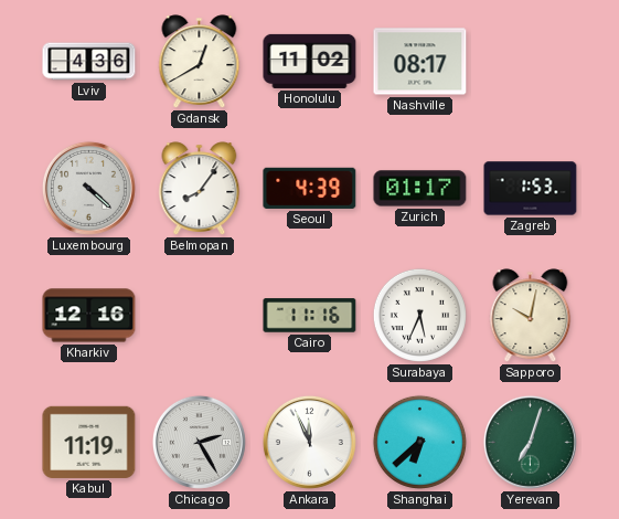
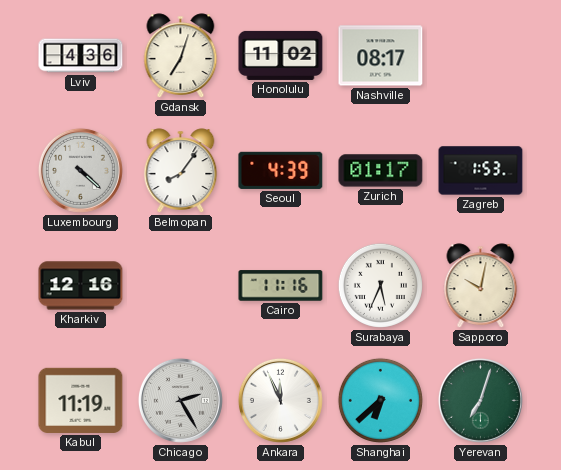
Gdansk: 12:40 -> 7:03 (181, 56)
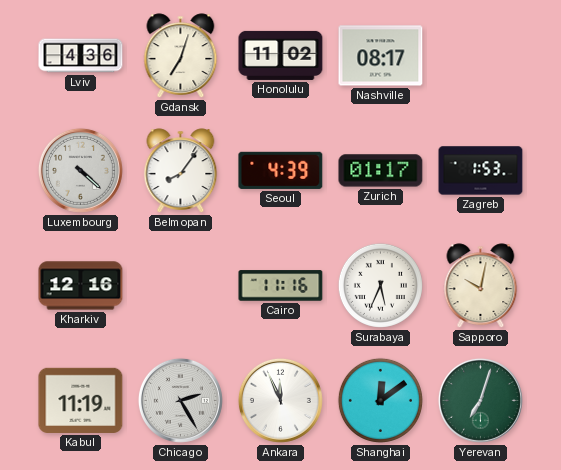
Shanghai: 6:38 -> 12:09 (380, 400)
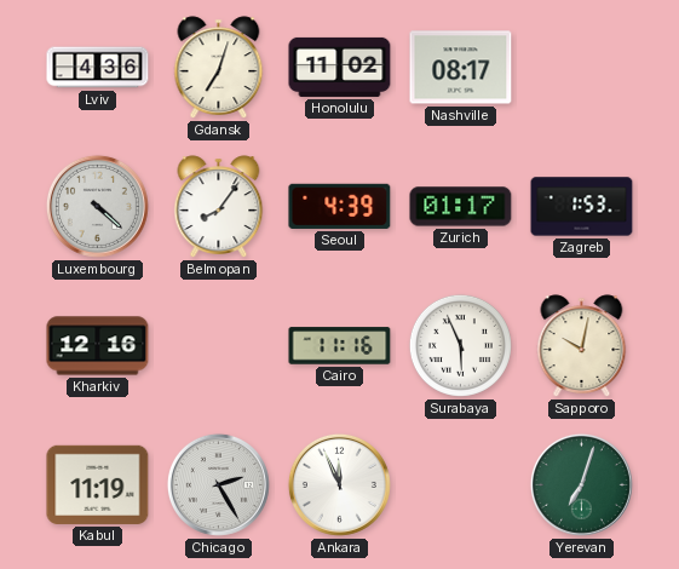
Surabaya: 5:34 -> 5:56 (460, 345)
Shanghai: 12:09 -> none (380, 400)
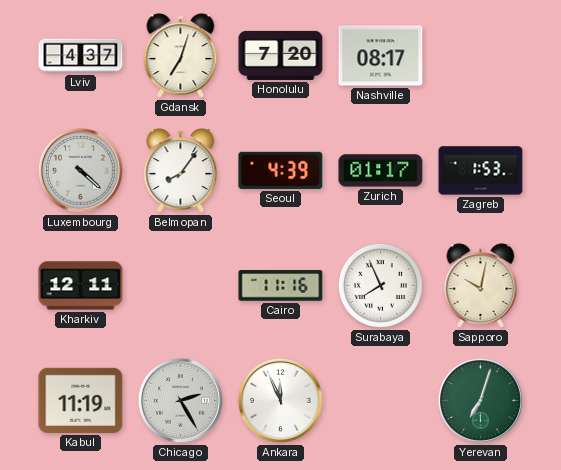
Lviv: 4:36 -> 4:37 (81, 56)
Honolulu: 11:02 -> 7:20 (281, 55)
Kharkiv: 12:16 -> 12:11 (81, 286)
Surabaya: 5:56 -> 7:56 (380, 285)
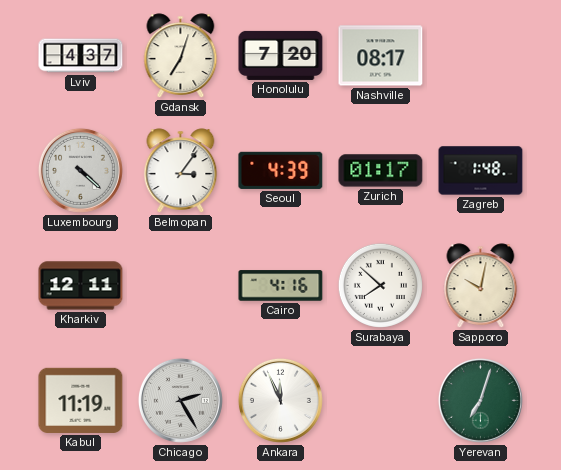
Belmopan: 8:06 -> 3:06 (181, 171)
Zagreb: 1:53 -> 1:48 (481, 171)
Cairo: 11:16 -> 4:16 (281, 286)
Surabaya: 7:56 -> 7:52 (380, 285)
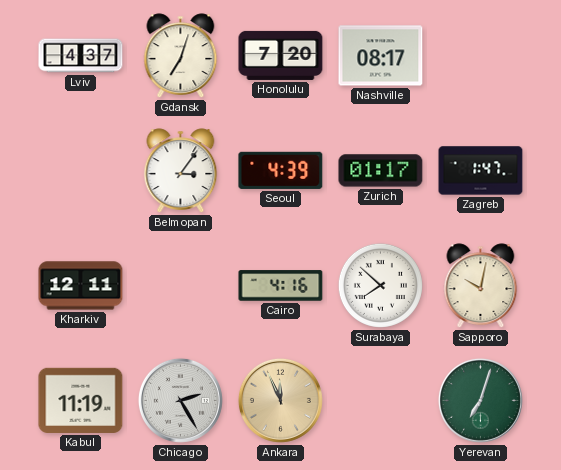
Luxembourg: 4:22 -> none (80, 170)
Zagreb: 1:48 -> 1:47 (481, 171)
Ankara dial: white -> champagne (280, 400)
